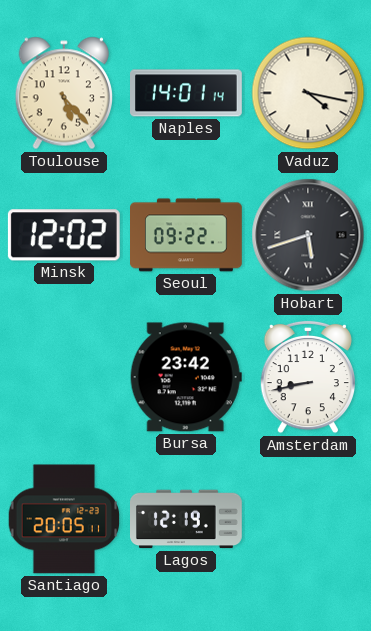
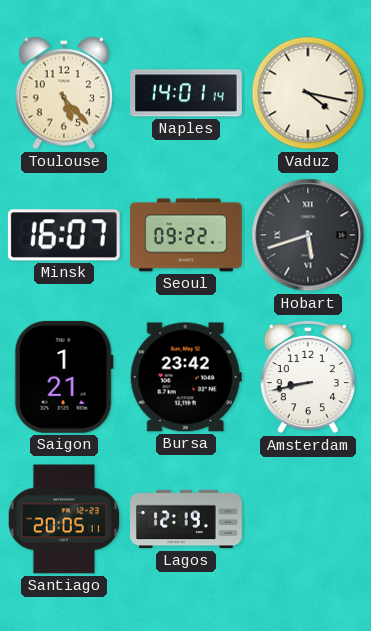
Minsk: 12:02 -> 16:07 (64, 235)
Saigon: none -> 1:21 (64, 377)
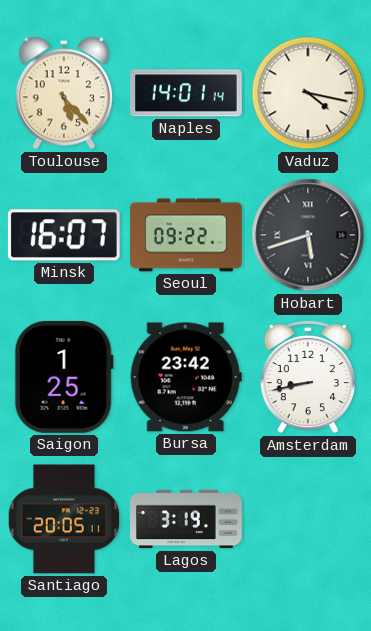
Saigon: 1:21 -> 1:25 (64, 377)
Lagos: 12:19 -> 3:19 (187, 519)
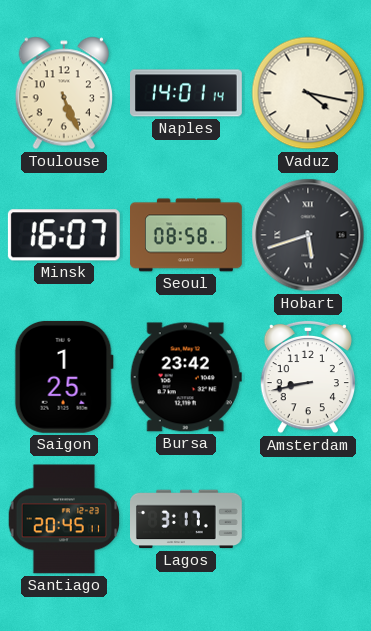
Toulouse: 5:23 -> 5:26 (63, 93)
Seoul: 09:22 -> 08:58 (187, 235)
Santiago: 20:05 -> 20:45 (64, 519)
Lagos: 3:19 -> 3:17 (187, 519)
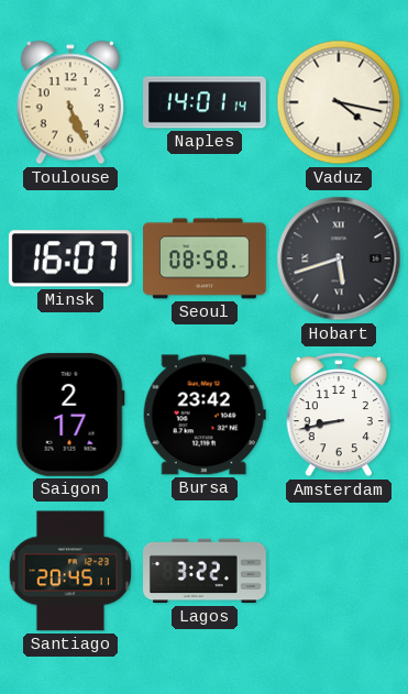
Saigon: 1:25 -> 2:17 (70, 415)
Lagos: 3:17 -> 3:22 (206, 571)
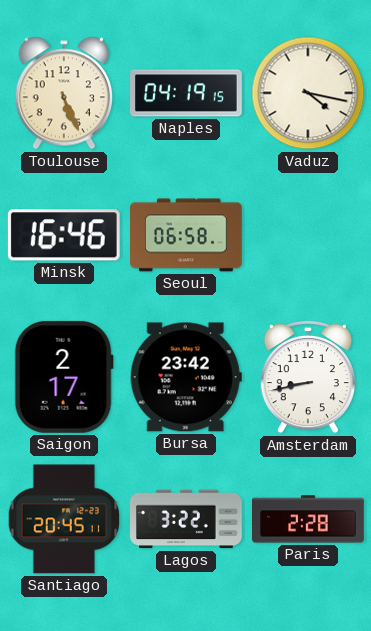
Naples: 14:01 -> 04:19 (187, 93)
Minsk: 16:07 -> 16:46 (64, 235)
Seoul: 08:58 -> 06:58 (187, 235)
Hobart: 5:42 -> none (339, 258)
Paris: none -> 2:28 (308, 519)
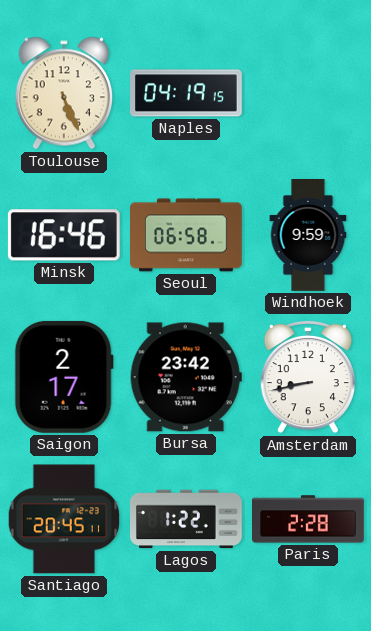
Vaduz: 4:17 -> none (308, 93)
Windhoek: none -> 9:59 (308, 236)
Lagos: 3:22 -> 1:22 (187, 519)
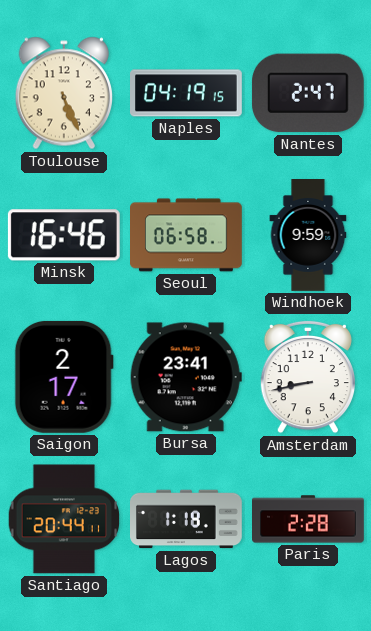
Nantes: none -> 2:47 (308, 93)
Bursa: 23:42 -> 23:41 (186, 377)
Santiago: 20:45 -> 20:44 (64, 519)
Lagos: 1:22 -> 1:18 (187, 519)
